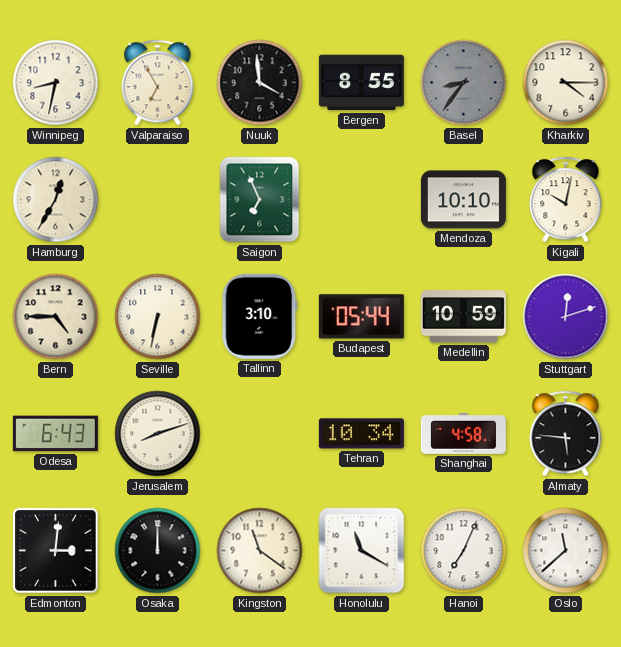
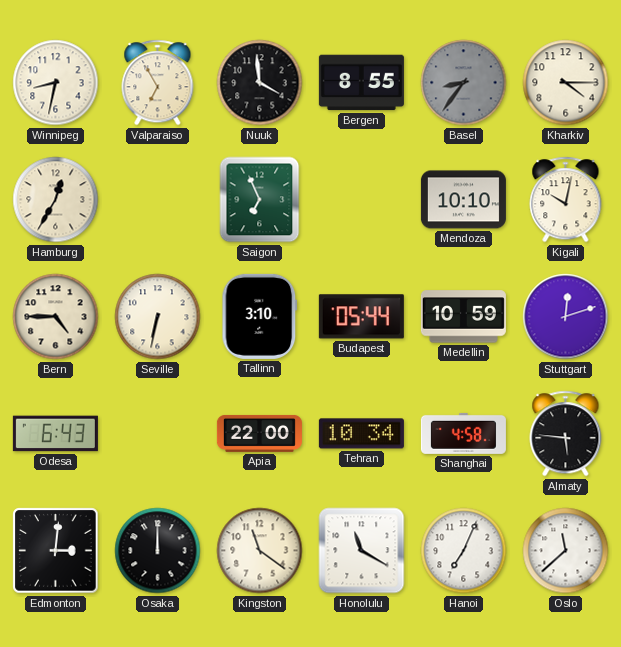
Jerusalem: 8:12 -> none (158, 434)
Apia: none -> 22:00 (259, 433)
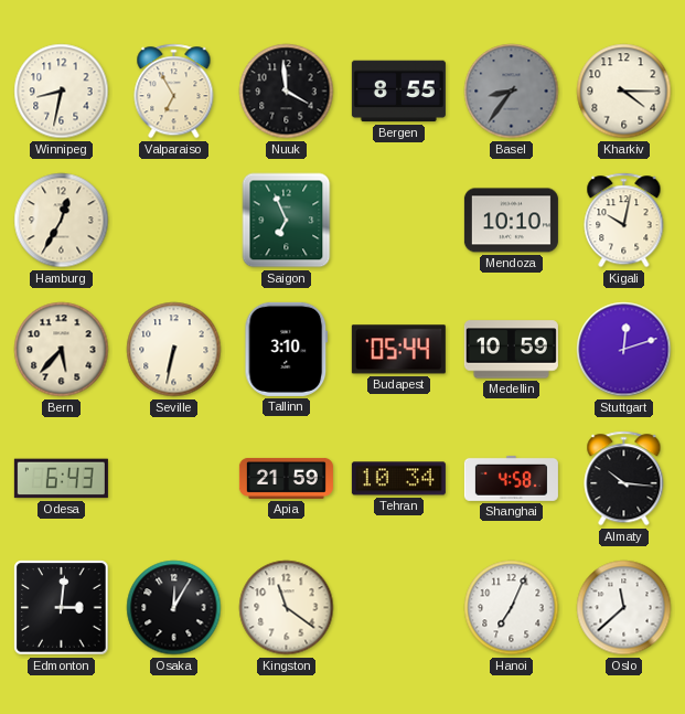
Bern: 4:45 -> 5:37 (62, 350)
Apia: 22:00 -> 21:59 (286, 478)
Almaty: 5:46 -> 10:16 (624, 479)
Osaka: 12:00 -> 12:05 (174, 608)
Honolulu: 11:20 -> none (362, 551)
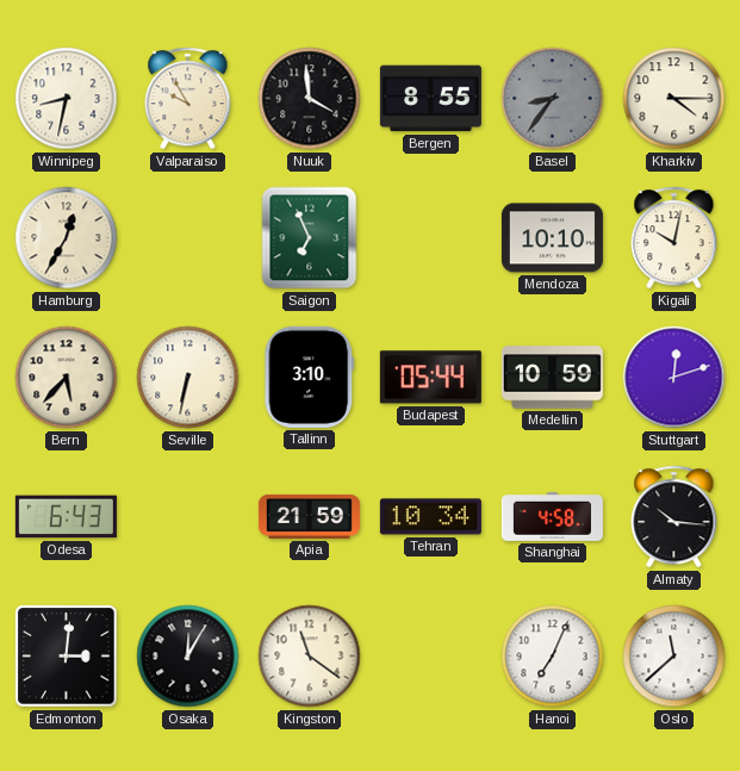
Valparaiso: 6:55 -> 9:55 (188, 99)
